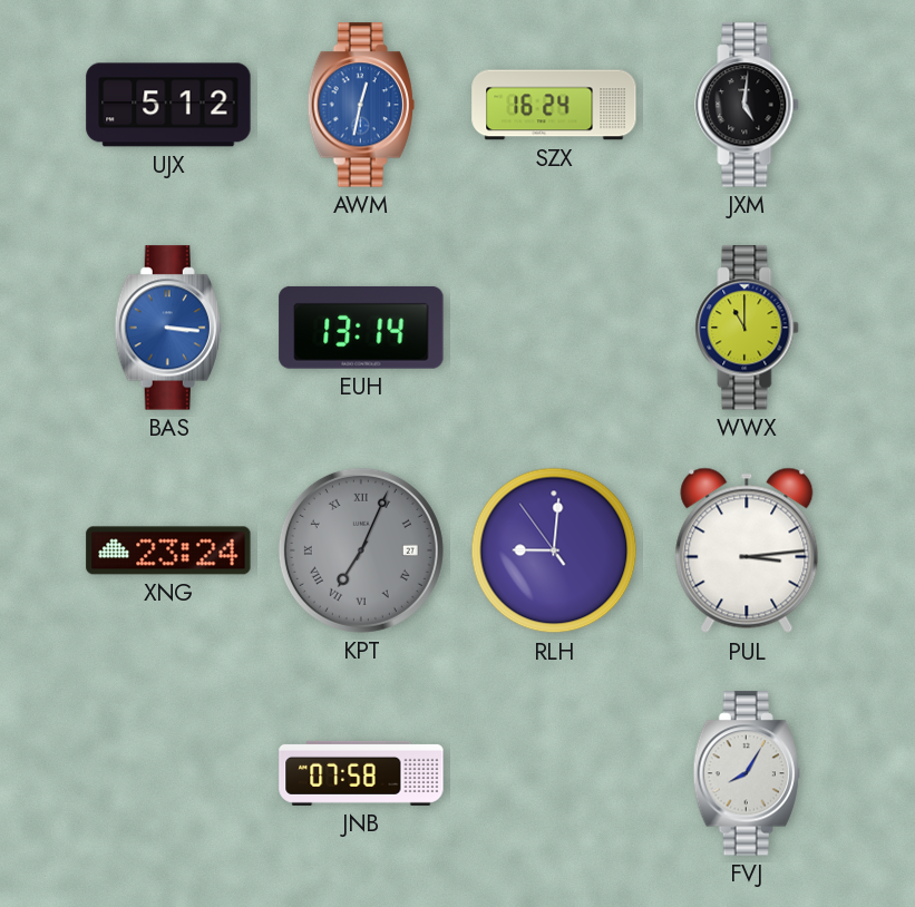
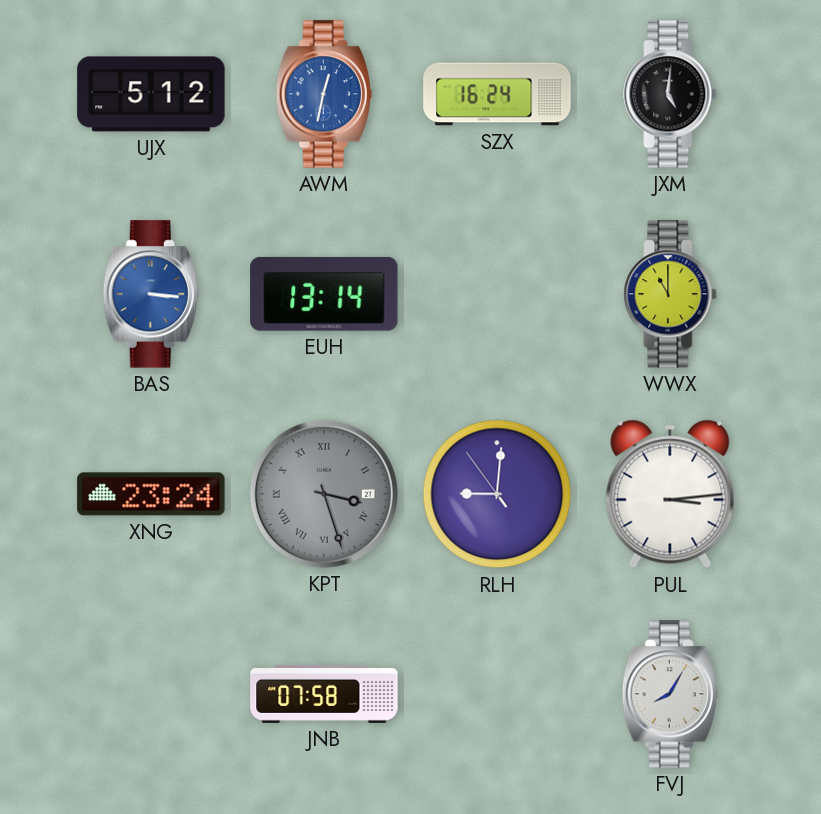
KPT: 7:04 -> 3:27 (324, 494)
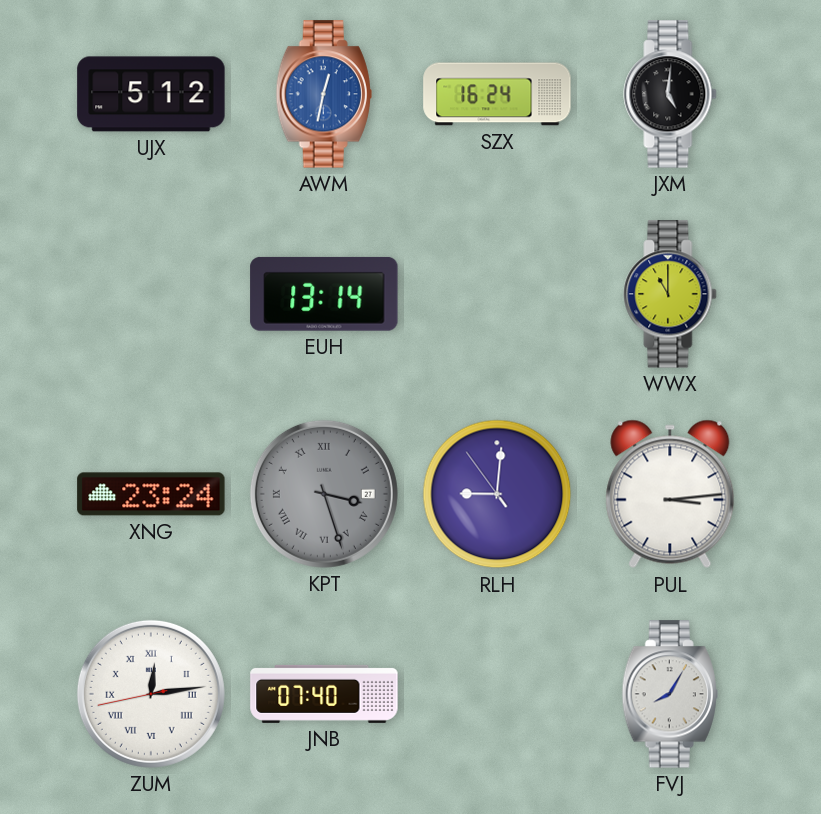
BAS: 3:16 -> none (151, 294)
ZUM: none -> 12:13 (151, 694)
JNB: 07:58 -> 07:40 (324, 694)
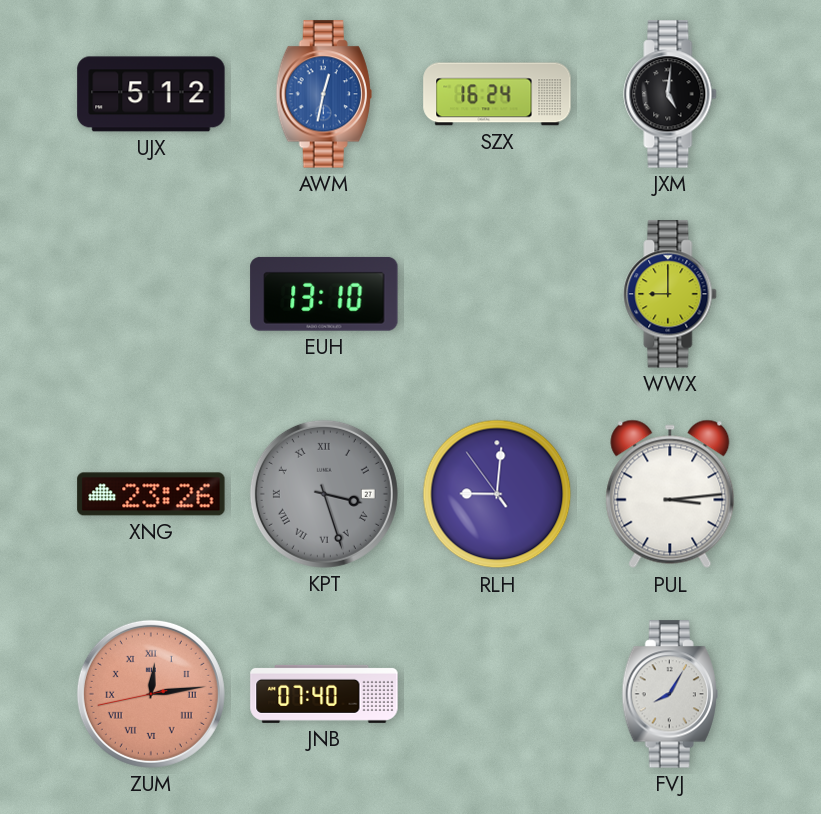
EUH: 13:14 -> 13:10 (324, 294)
WWX: 11:00 -> 9:00 (670, 294)
XNG: 23:24 -> 23:26 (151, 494)
ZUM dial: white -> salmon (151, 694)
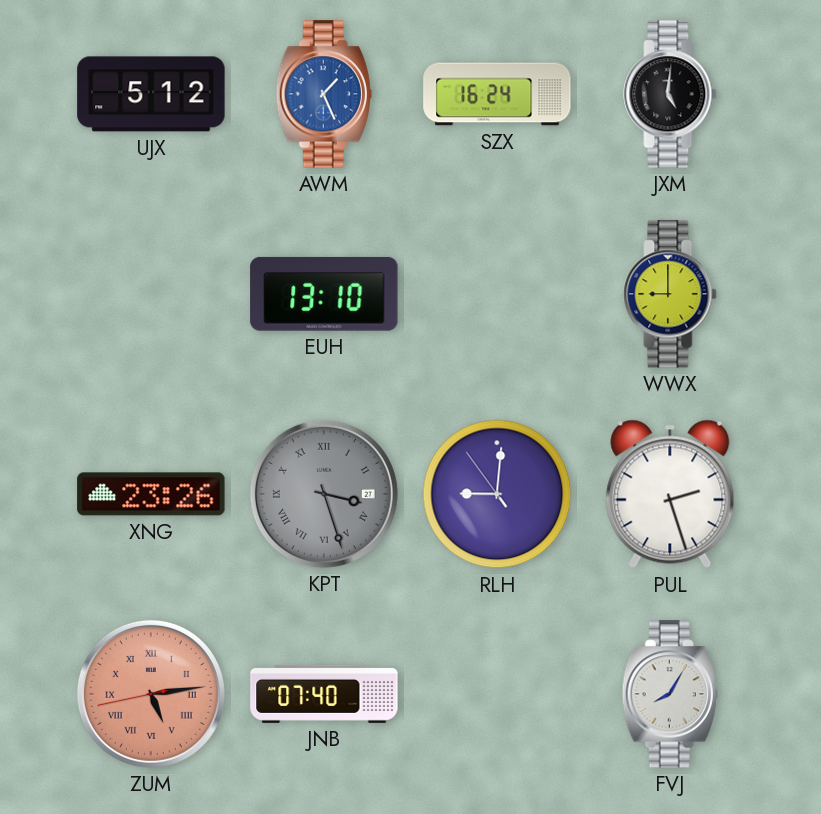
AWM: 12:32 -> 1:26 (324, 94)
PUL: 3:14 -> 2:27 (670, 494)
ZUM: 12:13 -> 5:13 (151, 694)
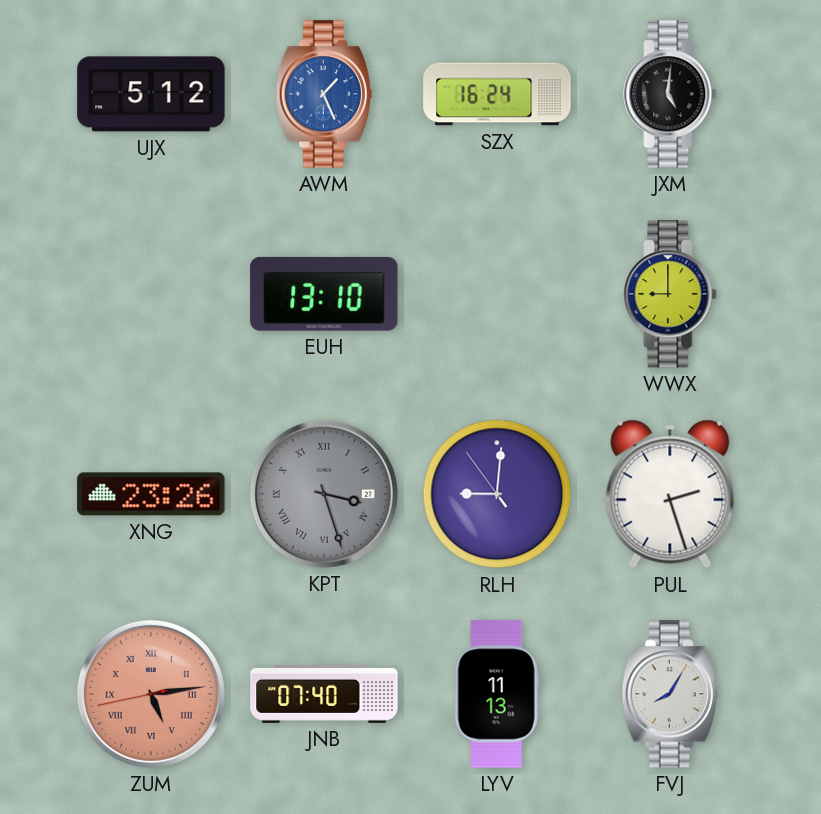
LYV: none -> 11:13 (497, 694)
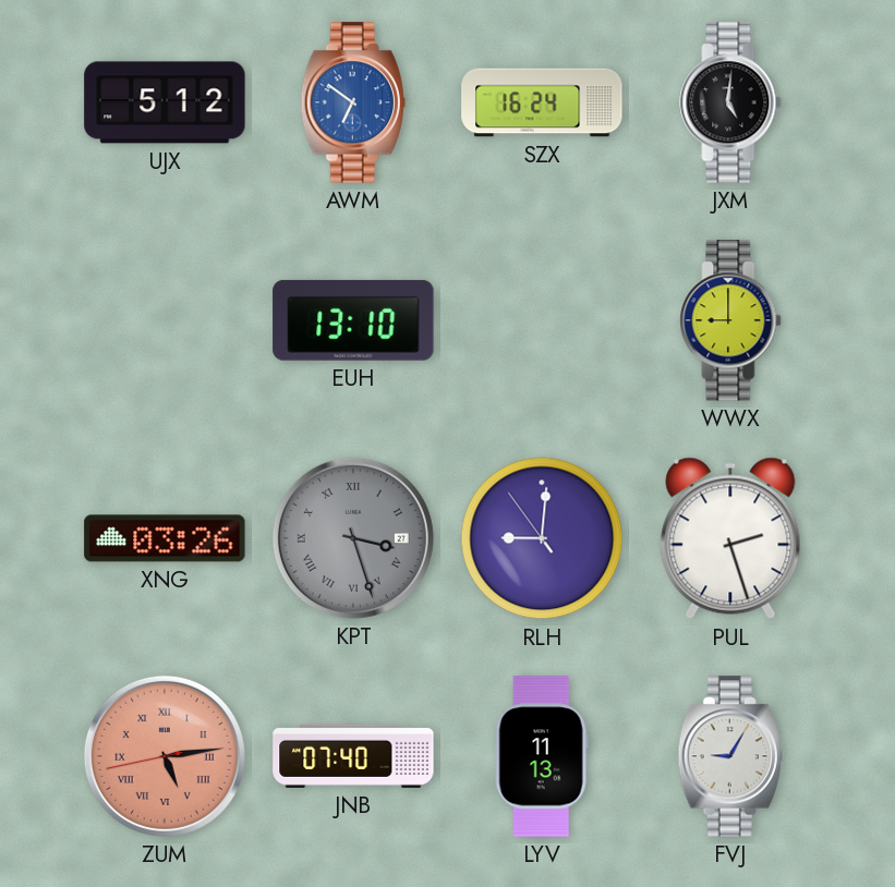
AWM: 1:26 -> 6:51 (353, 102)
XNG: 23:26 -> 03:26 (165, 538)
FVJ: 8:05 -> 9:05 (730, 756)
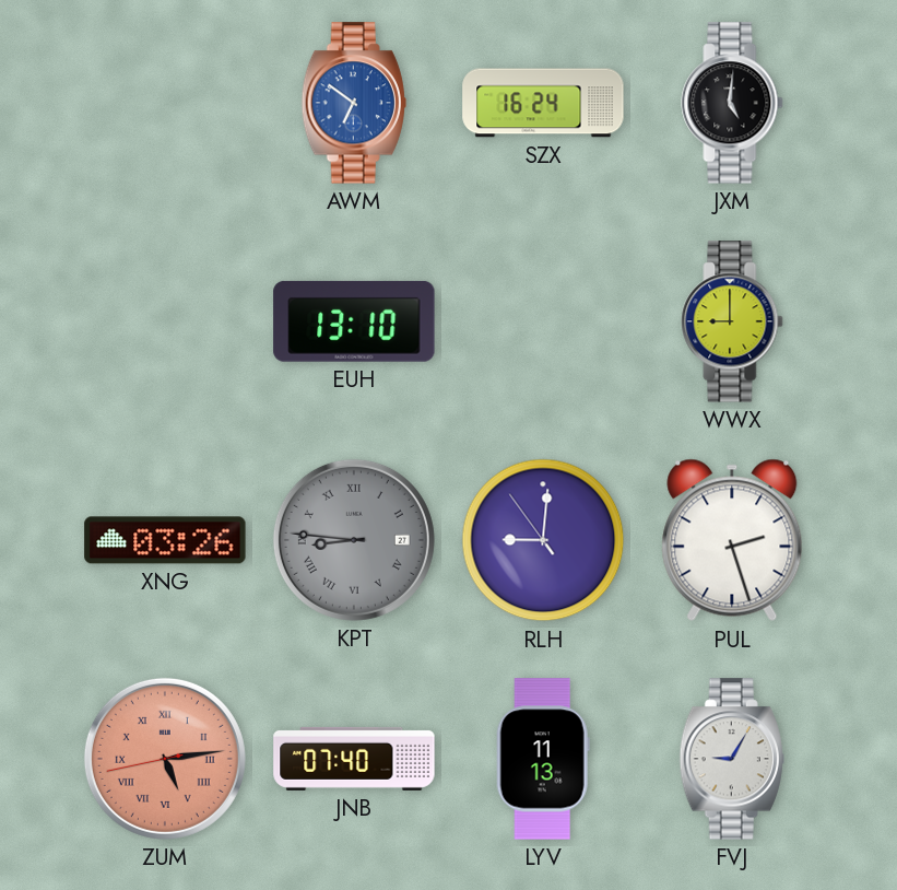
UJX: 5:12 -> none (165, 102)
KPT: 3:27 -> 8:46 (354, 540)
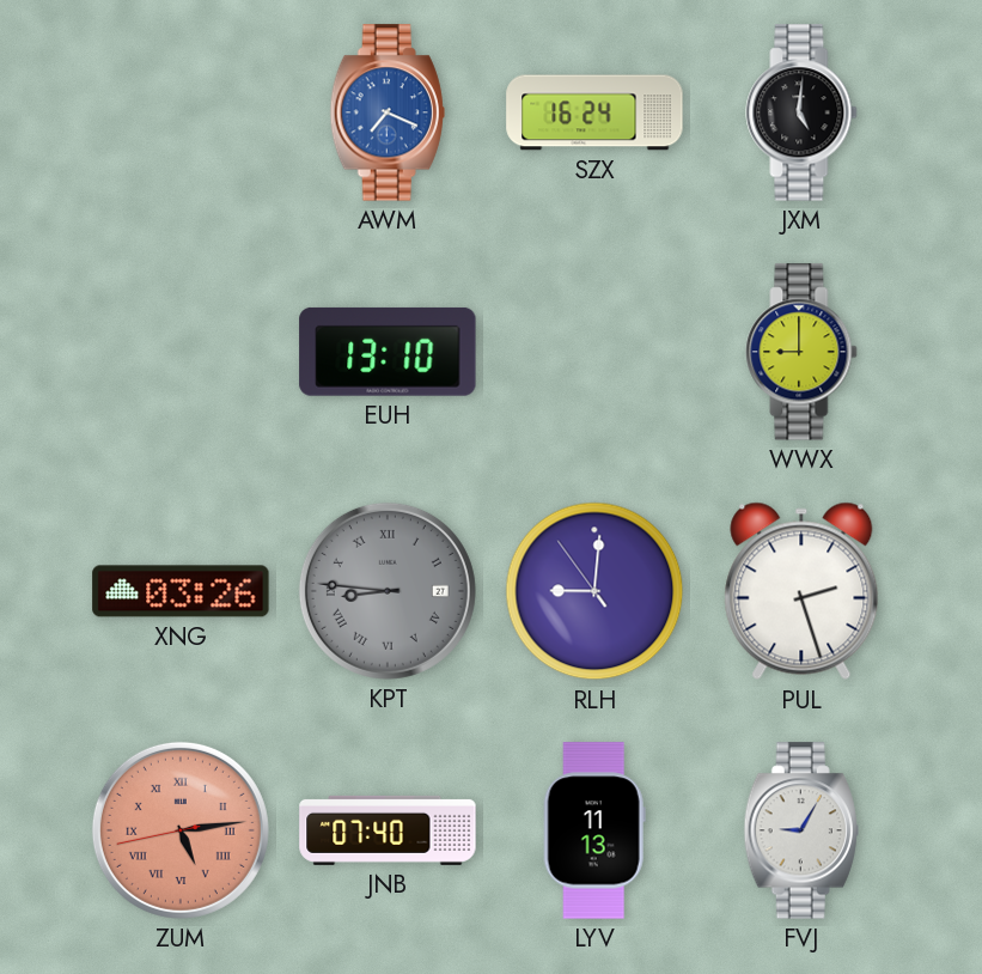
AWM: 6:51 -> 7:19 (388, 112)
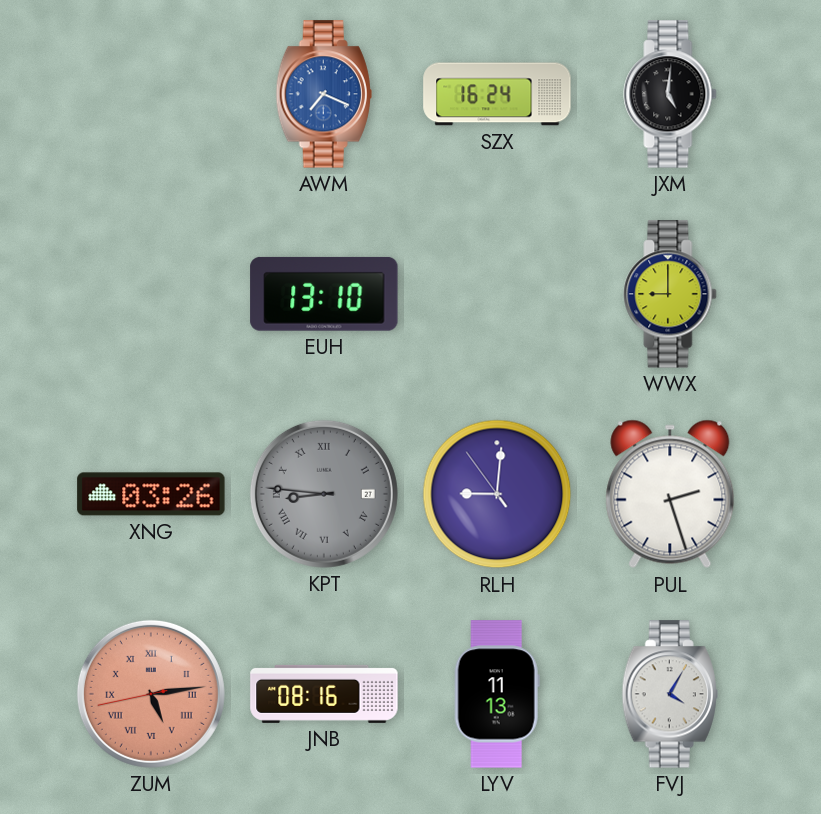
JNB: 07:40 -> 08:16 (324, 694)
FVJ: 9:05 -> 4:05 (670, 694)
